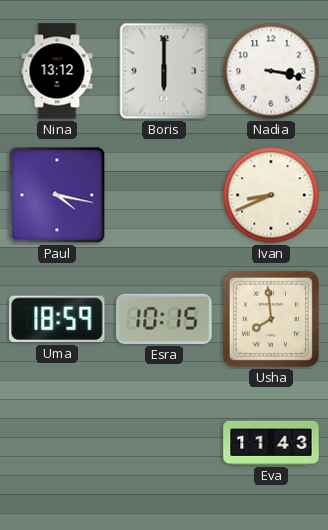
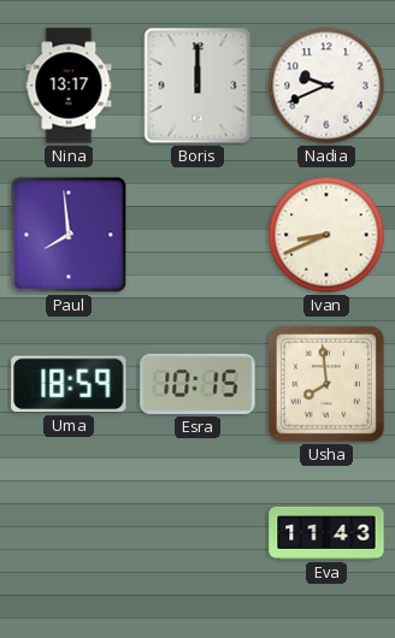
Nina: 13:12 -> 13:17 (69, 85)
Boris: 6:00 -> 12:00 (197, 85)
Nadia: 3:17 -> 9:41 (326, 85)
Paul: 4:17 -> 7:59 (69, 235)
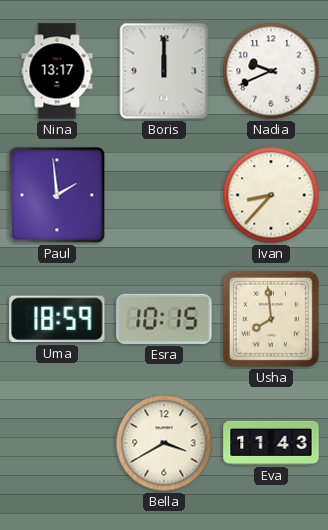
Paul: 7:59 -> 1:59 (57, 195)
Ivan: 8:41 -> 8:37 (271, 195)
Bella: none -> 3:40 (164, 443)
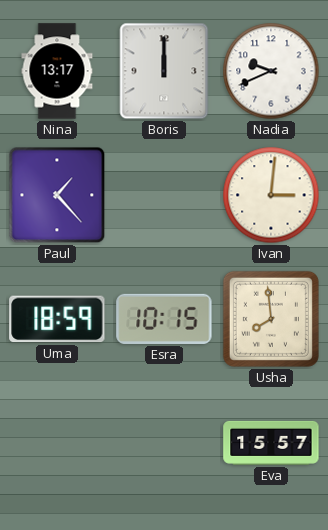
Paul: 1:59 -> 1:23 (57, 195)
Ivan: 8:37 -> 3:01 (271, 195)
Bella: 3:40 -> none (164, 443)
Eva: 11:43 -> 15:57 (271, 443)
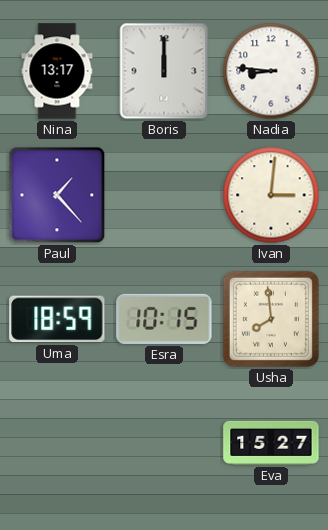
Nadia: 9:41 -> 8:46 (271, 71)
Eva: 15:57 -> 15:27 (271, 443)
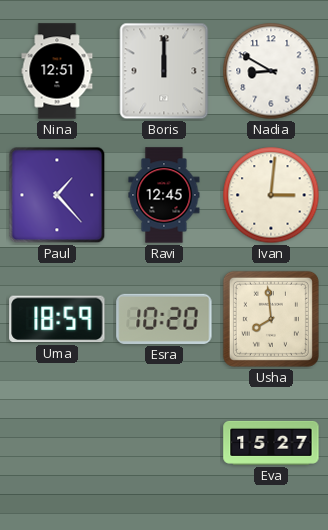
Nina: 13:17 -> 12:51 (57, 71)
Nadia: 8:46 -> 8:50 (271, 71)
Ravi: none -> 12:45 (164, 195)
Esra: 10:15 -> 10:20 (164, 319)
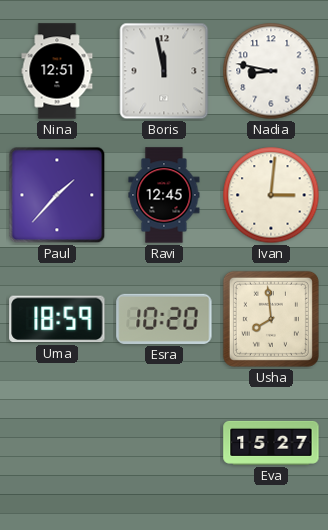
Boris: 12:00 -> 11:58 (164, 71)
Nadia: 8:50 -> 8:47 (271, 71)
Paul: 1:23 -> 1:37 (57, 195)
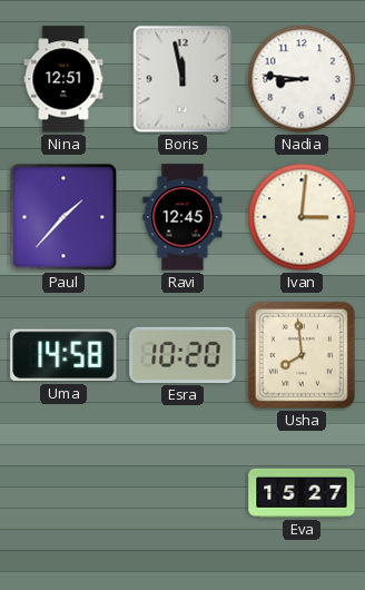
Nadia: 8:47 -> 8:46 (302, 79)
Uma: 18:59 -> 14:58 (63, 355)
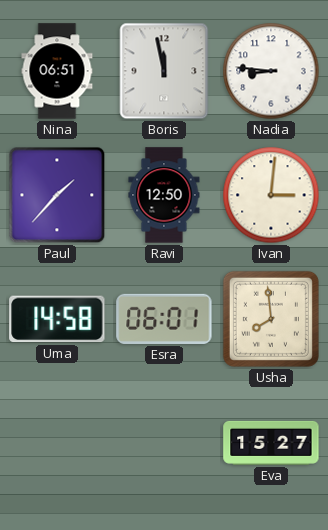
Nina: 12:51 -> 06:51 (57, 71)
Ravi: 12:45 -> 12:50 (164, 195)
Esra: 10:20 -> 06:01 (164, 319)
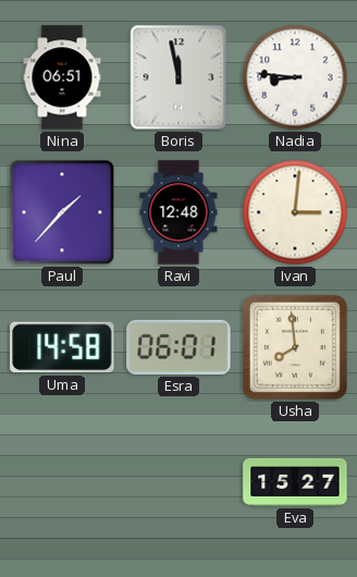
Ravi: 12:50 -> 12:48 (178, 212)
